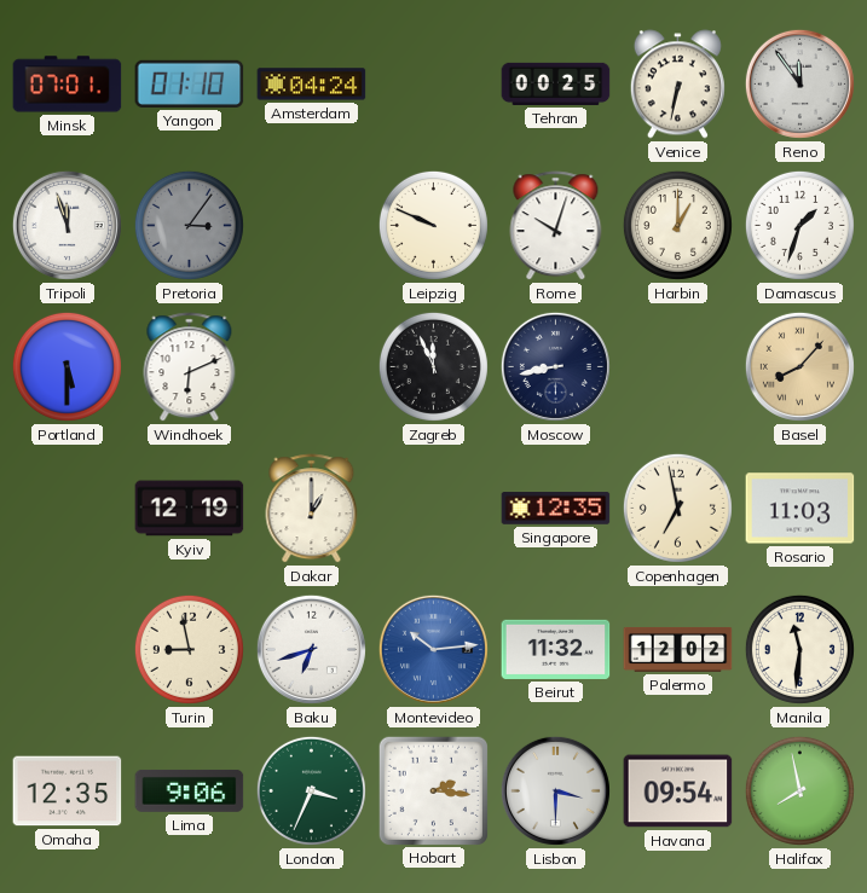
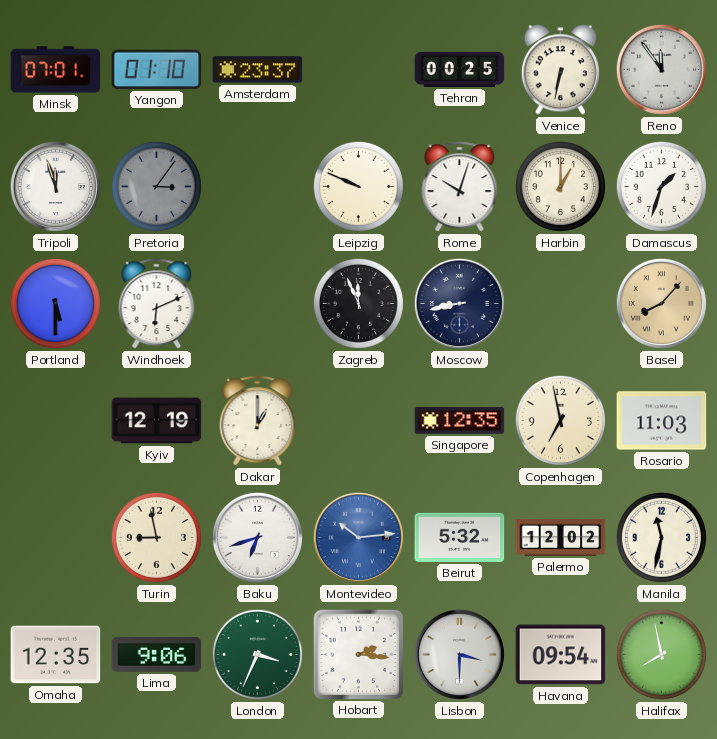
Amsterdam: 04:24 -> 23:37 (258, 70)
Beirut: 11:32 -> 5:32 (460, 537)
Manila: 11:31 -> 11:32 (661, 537)
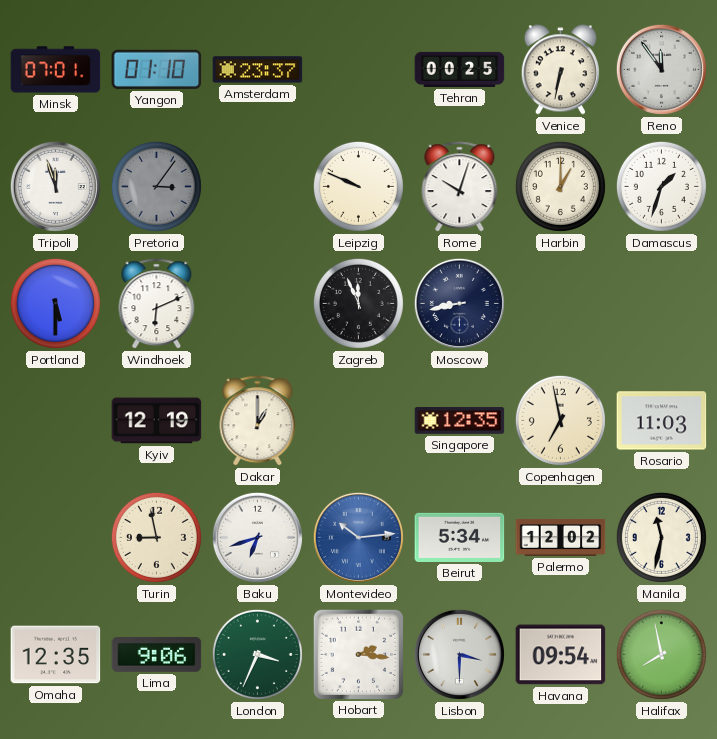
Basel: 8:07 -> none (661, 303)
Beirut: 5:32 -> 5:34 (460, 537)
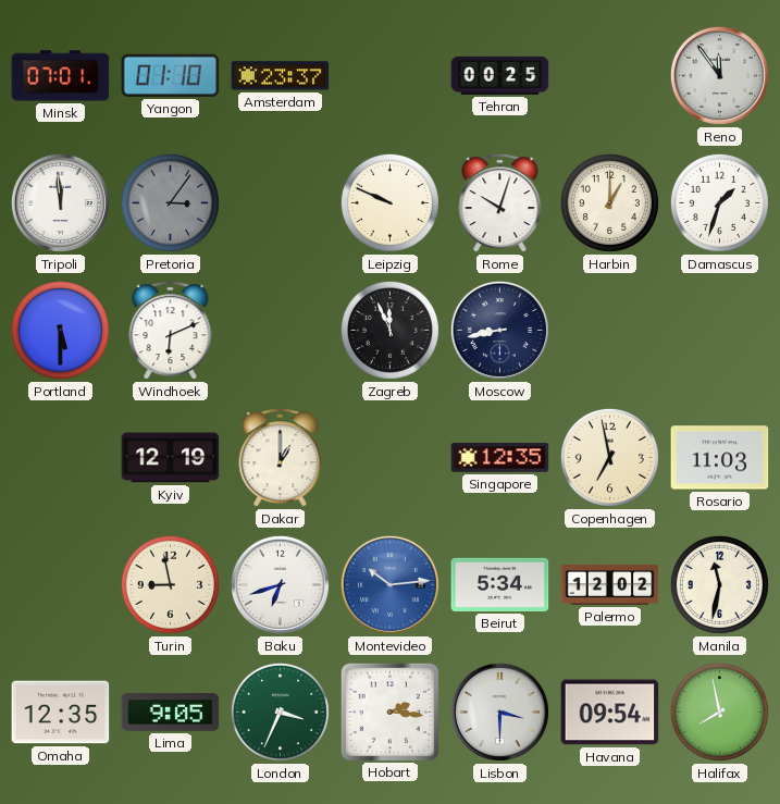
Venice: 6:32 -> none (560, 70)
Tripoli: 11:57 -> 11:59 (60, 202)
Lima: 9:06 -> 9:05 (171, 712)
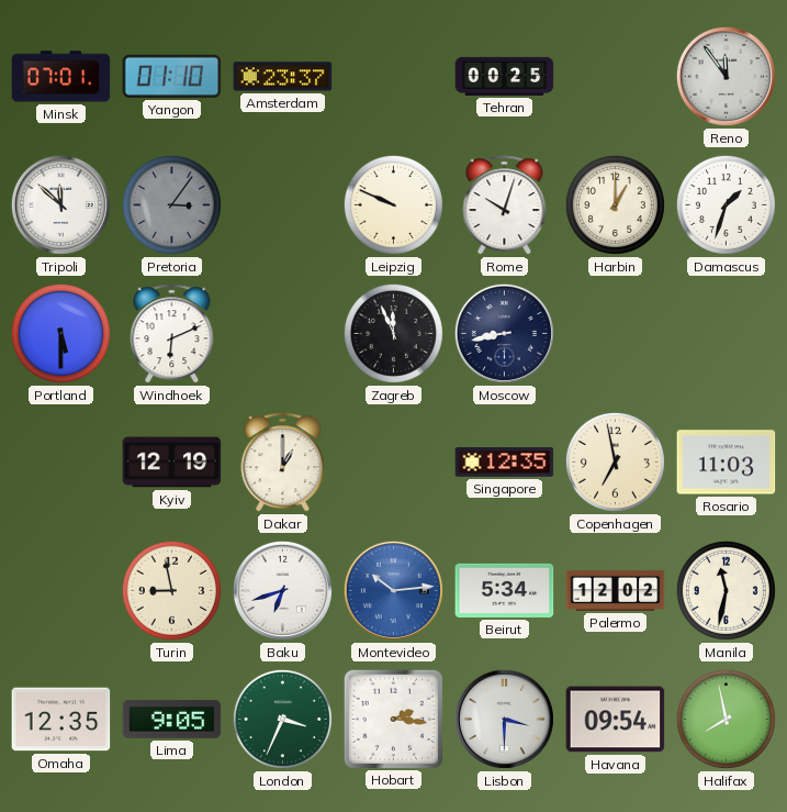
Tripoli: 11:59 -> 11:52 (60, 204)
